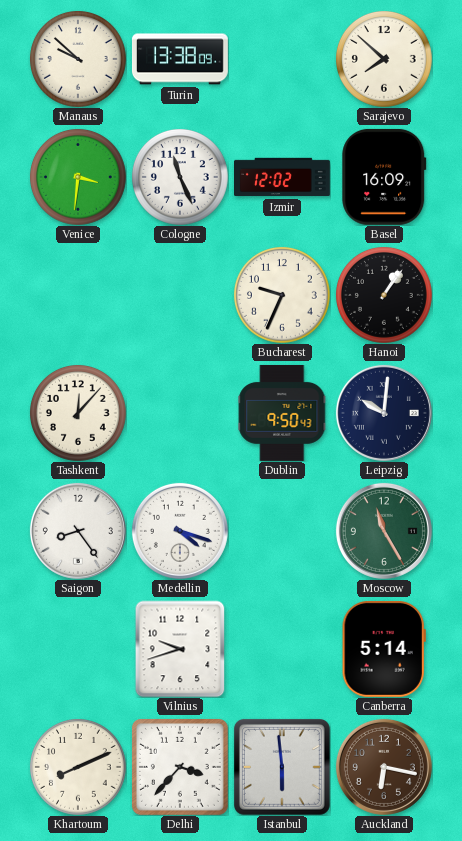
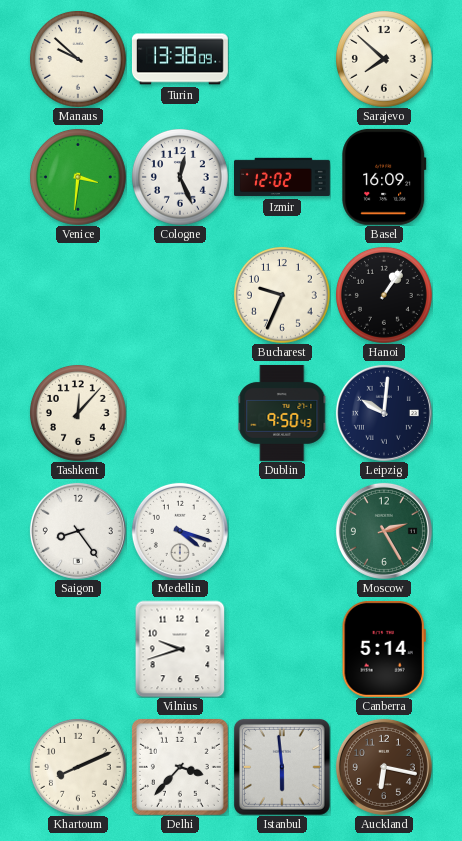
Cologne: 11:26 -> 12:26 (180, 177)
Moscow: 11:25 -> 2:25 (384, 531)
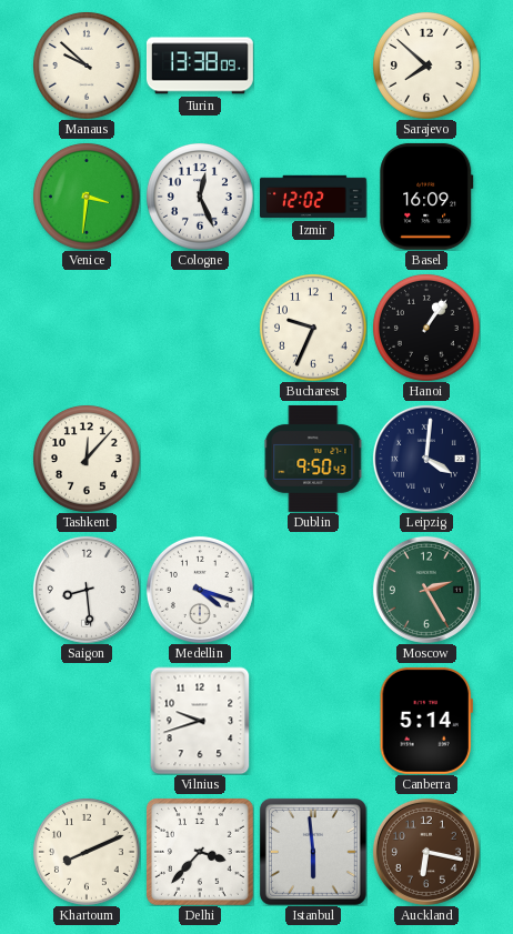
Leipzig: 10:01 -> 4:01 (426, 459)
Saigon: 8:24 -> 8:29 (87, 590)
